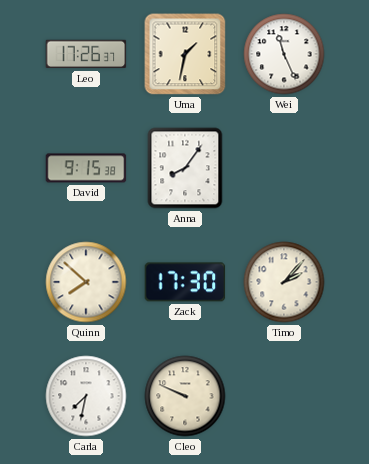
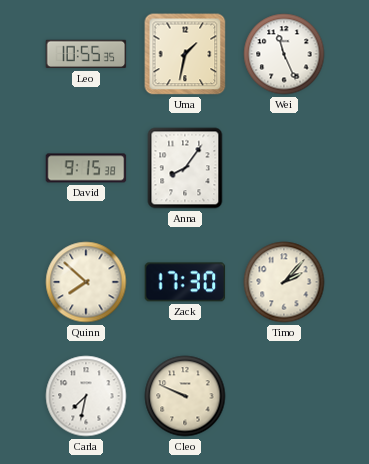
Leo: 17:26 -> 10:55 (86, 54)
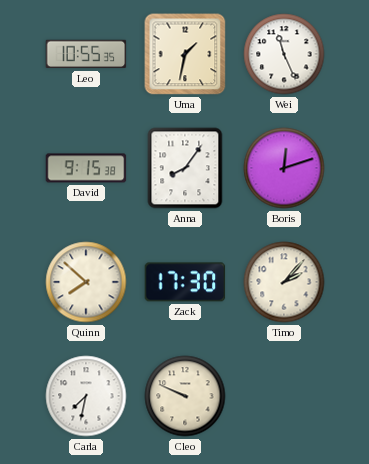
Boris: none -> 12:12 (284, 168)
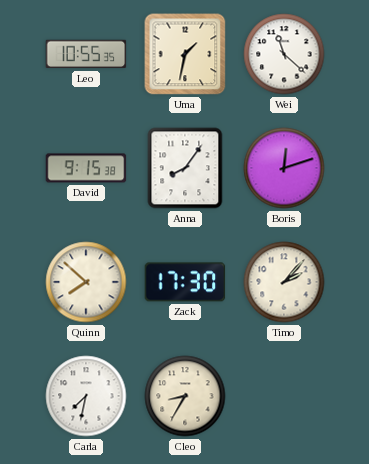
Wei: 11:26 -> 11:22 (284, 54)
Cleo: 9:49 -> 8:35 (185, 396)
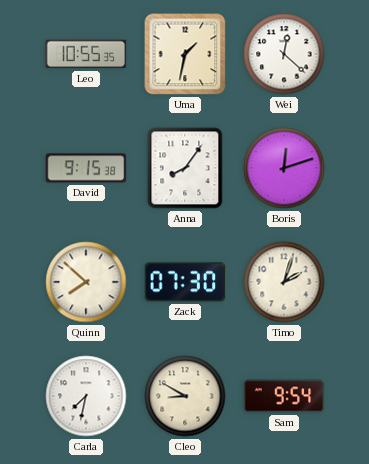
Wei: 11:22 -> 12:22 (284, 54)
Zack: 17:30 -> 07:30 (185, 282)
Timo: 2:07 -> 2:03 (284, 282)
Cleo: 8:35 -> 8:50 (185, 396)
Sam: none -> 9:54 (284, 396)
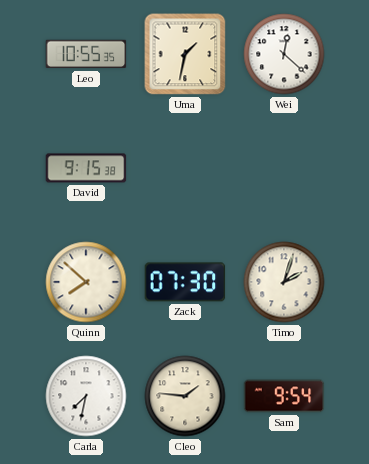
Anna: 8:06 -> none (185, 168)
Boris: 12:12 -> none (284, 168)
Cleo: 8:50 -> 1:46 (185, 396)
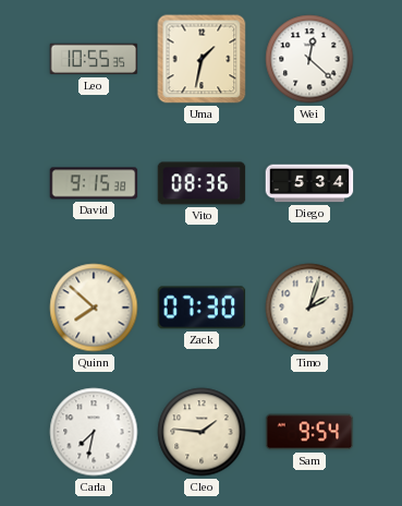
Vito: none -> 08:36 (202, 183)
Diego: none -> 5:34 (309, 183)
